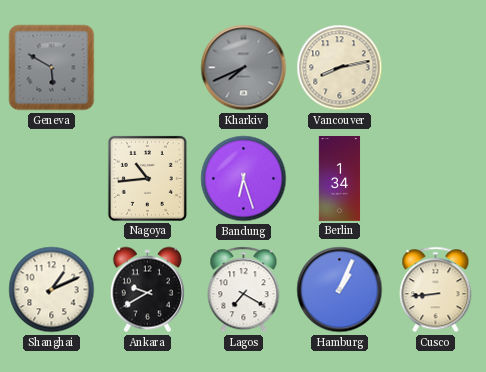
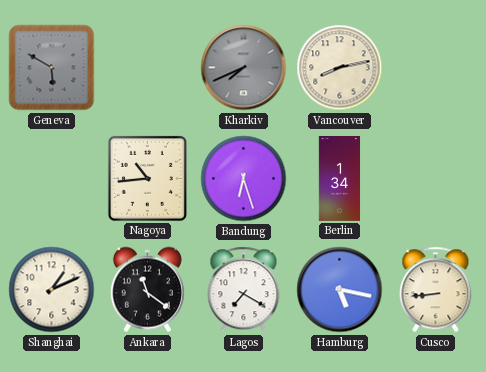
Ankara: 9:40 -> 11:21 (147, 290)
Hamburg: 1:04 -> 5:17 (340, 290)
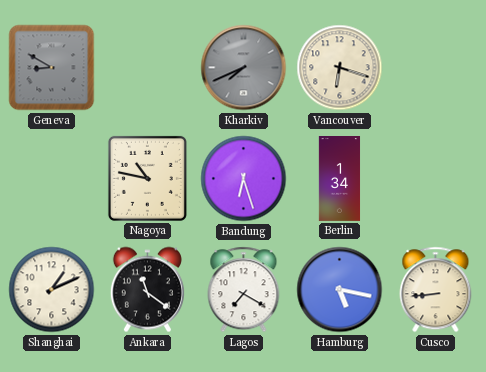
Geneva: 5:50 -> 8:50 (52, 68)
Vancouver: 8:13 -> 6:18 (340, 68)
Nagoya: 10:44 -> 10:47 (147, 178)
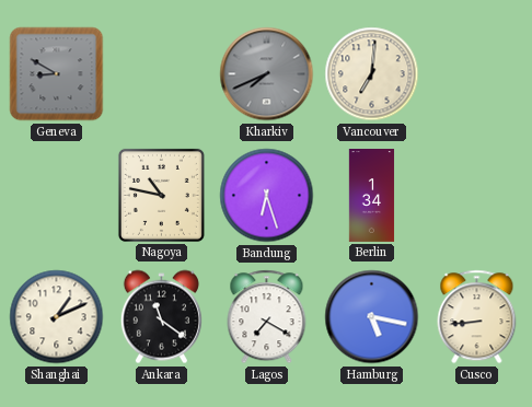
Vancouver: 6:18 -> 7:01 (372, 74)
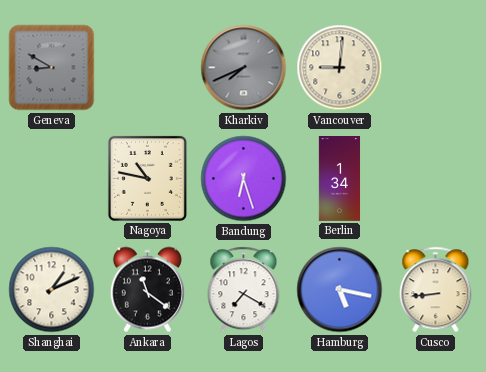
Vancouver: 7:01 -> 9:01 (340, 68)
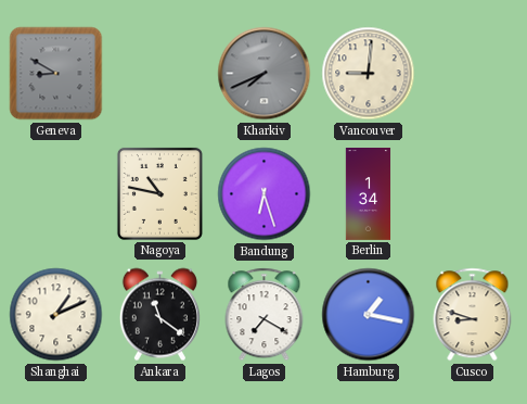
Hamburg: 5:17 -> 1:17 (369, 315)
Cusco: 8:44 -> 8:48 (473, 315)
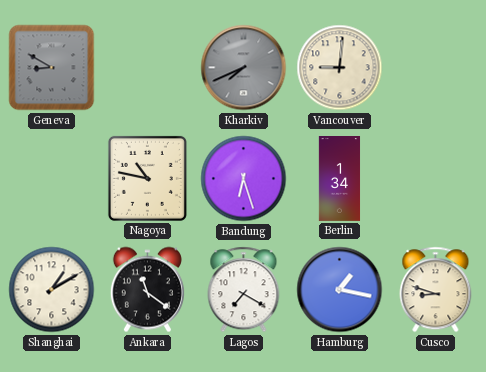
Shanghai: 1:11 -> 1:10 (52, 290)
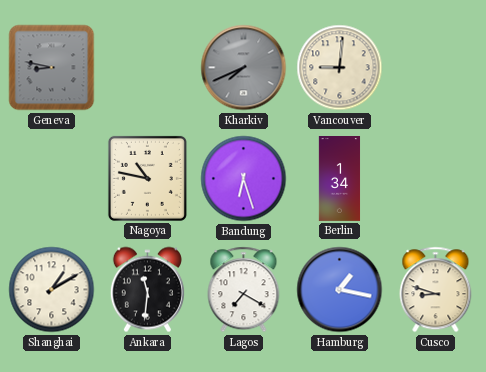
Geneva: 8:50 -> 8:47 (52, 68)
Ankara: 11:21 -> 11:31 (147, 290)
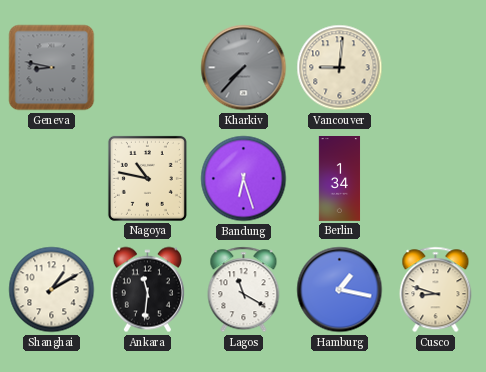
Kharkiv: 7:41 -> 7:37 (244, 68)
Lagos: 7:20 -> 11:20 (244, 290)
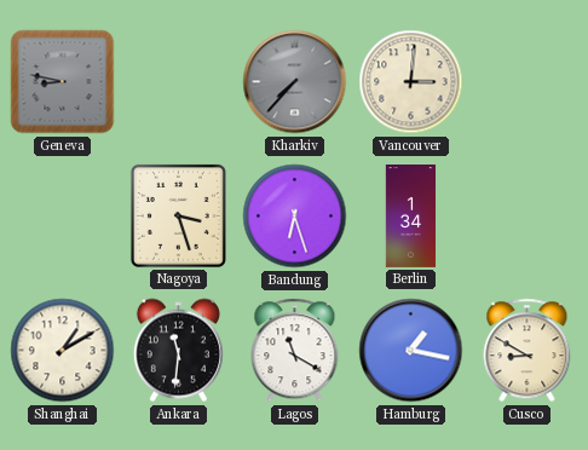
Vancouver: 9:01 -> 3:01 (411, 82)
Nagoya: 10:47 -> 3:27 (178, 215)
Cusco: 8:48 -> 8:50 (528, 351)
